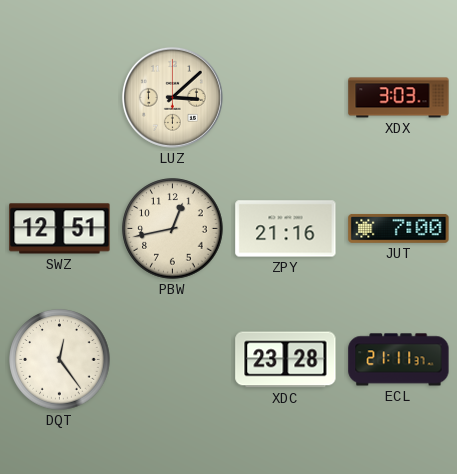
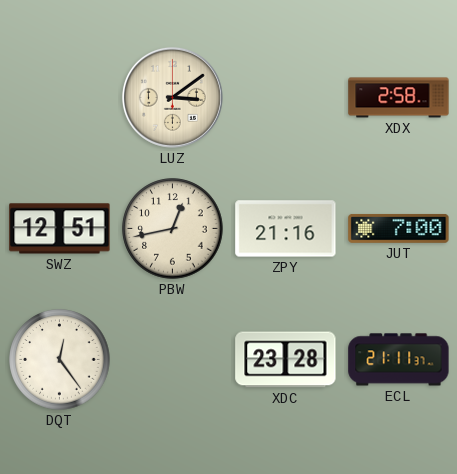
LUZ: 3:08 -> 3:09 (172, 97)
XDX: 3:03 -> 2:58 (399, 98)
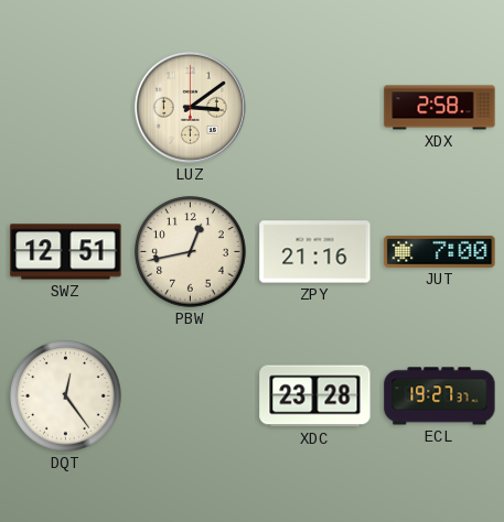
ECL: 21:11 -> 19:27 (440, 396)
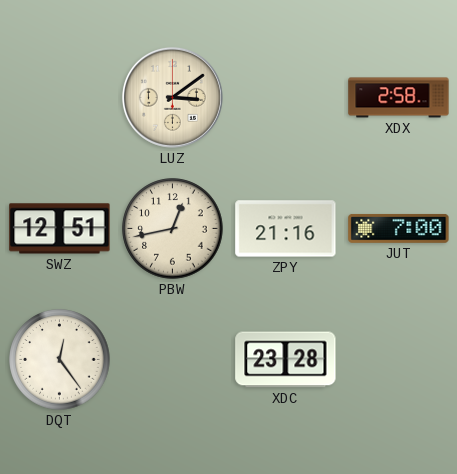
ECL: 19:27 -> none (440, 396)
